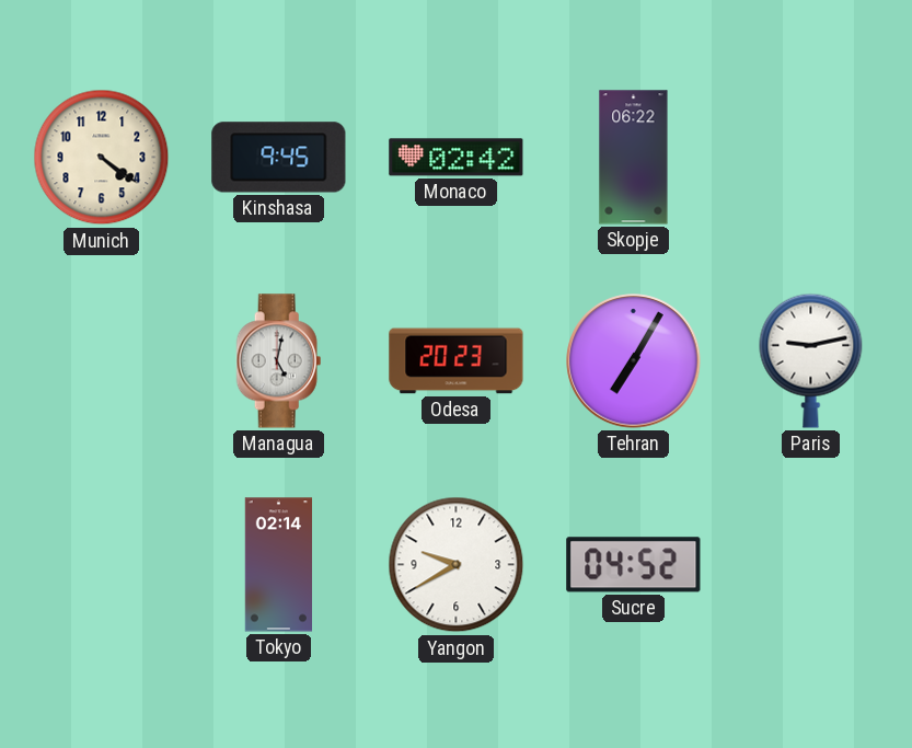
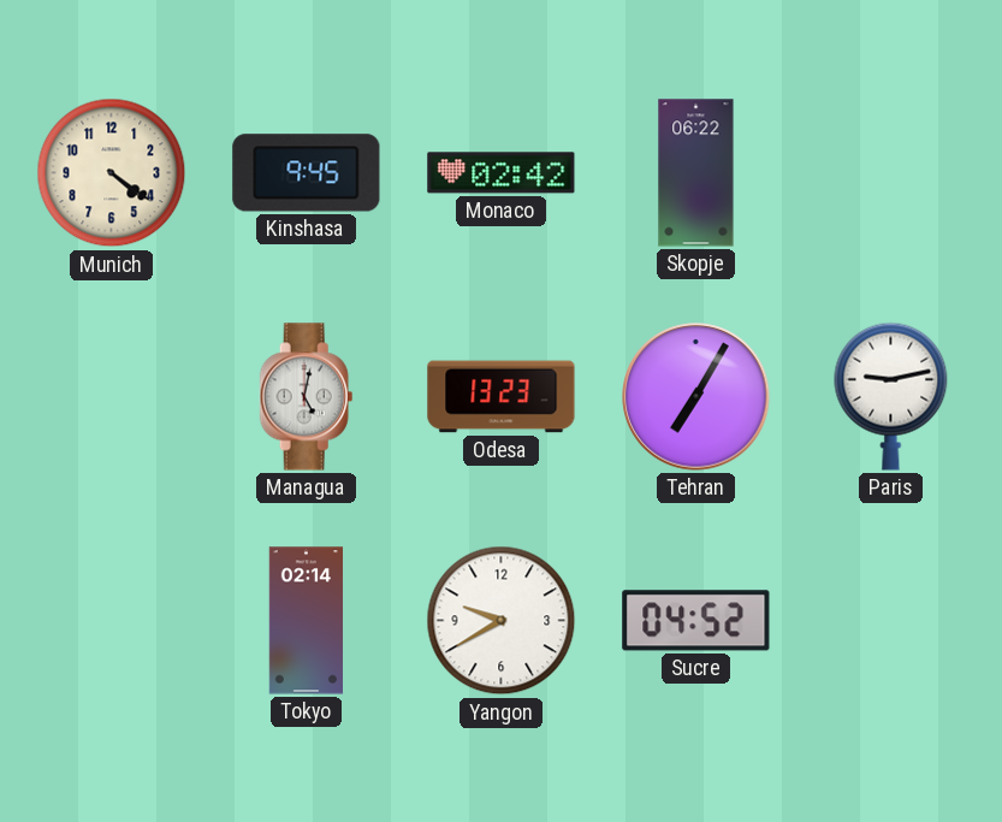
Odesa: 20:23 -> 13:23 (502, 397)
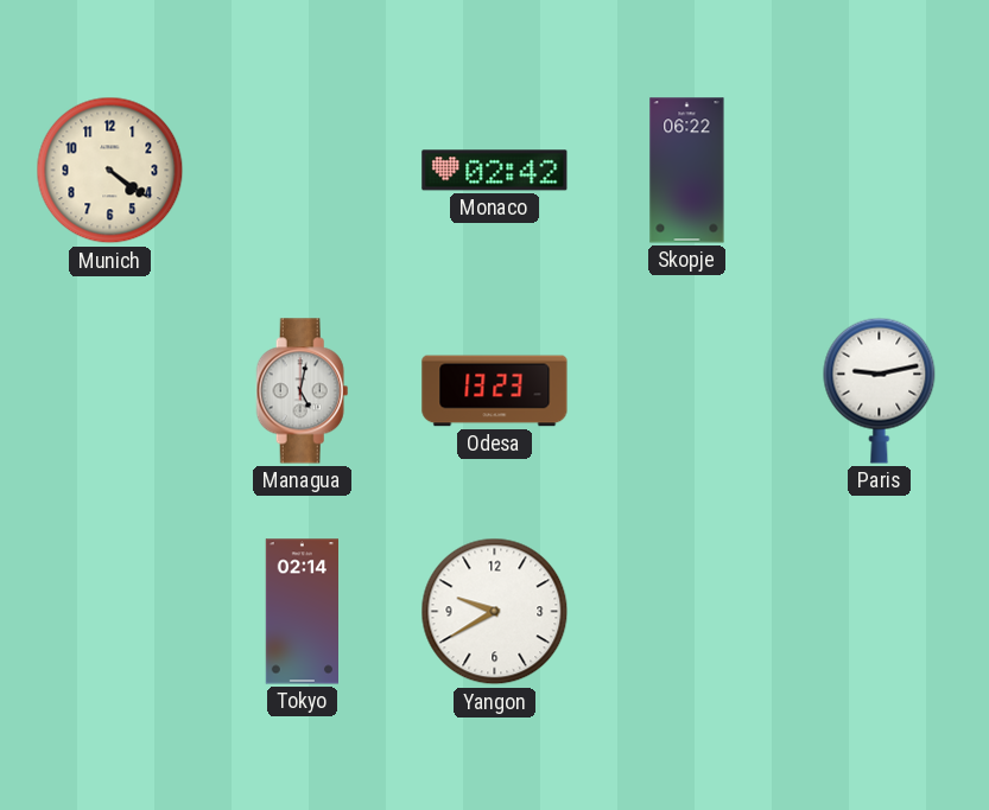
Kinshasa: 9:45 -> none (307, 173)
Tehran: 7:05 -> none (696, 397)
Sucre: 04:52 -> none (696, 621)
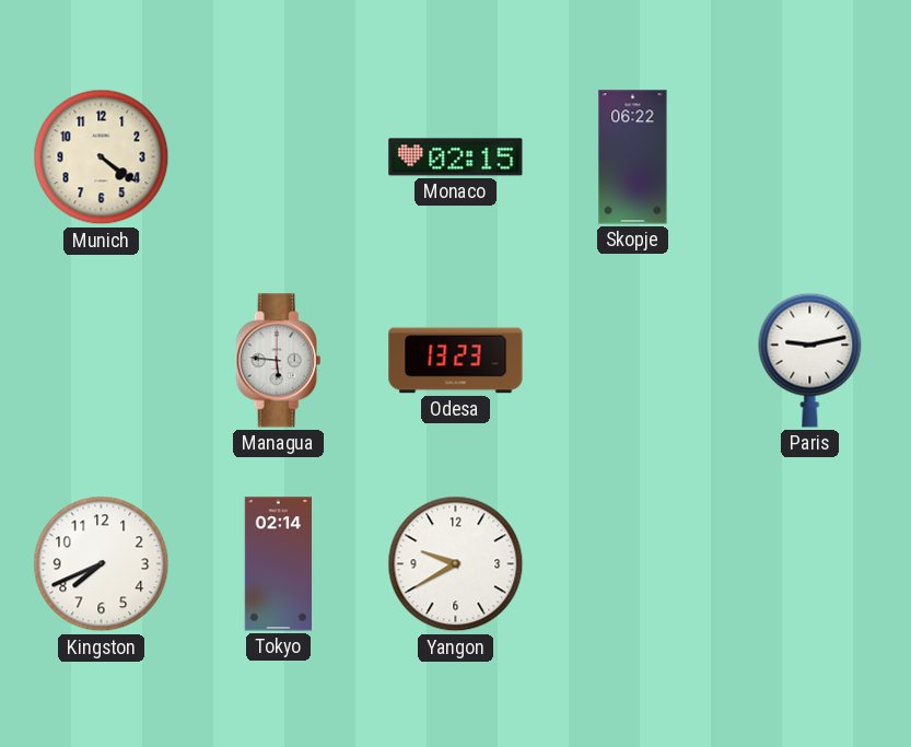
Monaco: 02:42 -> 02:15 (456, 157)
Managua: 5:02 -> 5:46 (279, 361)
Kingston: none -> 7:41 (102, 564)
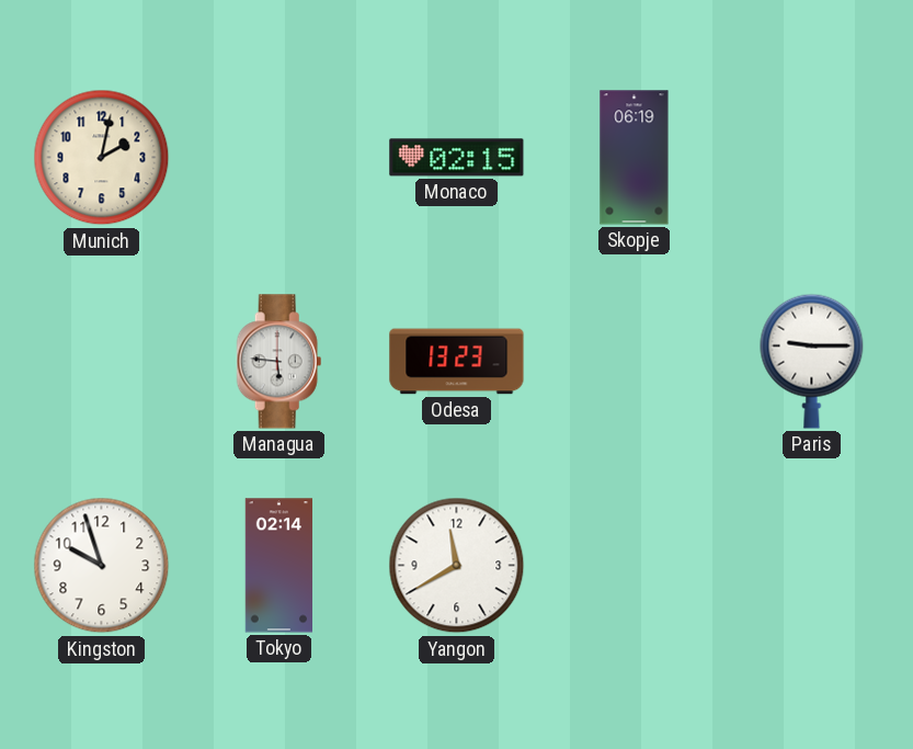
Munich: 4:21 -> 2:02 (102, 158)
Skopje: 06:22 -> 06:19 (635, 158)
Paris: 9:13 -> 9:15 (812, 361)
Kingston: 7:41 -> 9:57 (102, 566)
Yangon: 9:40 -> 11:40 (457, 566)
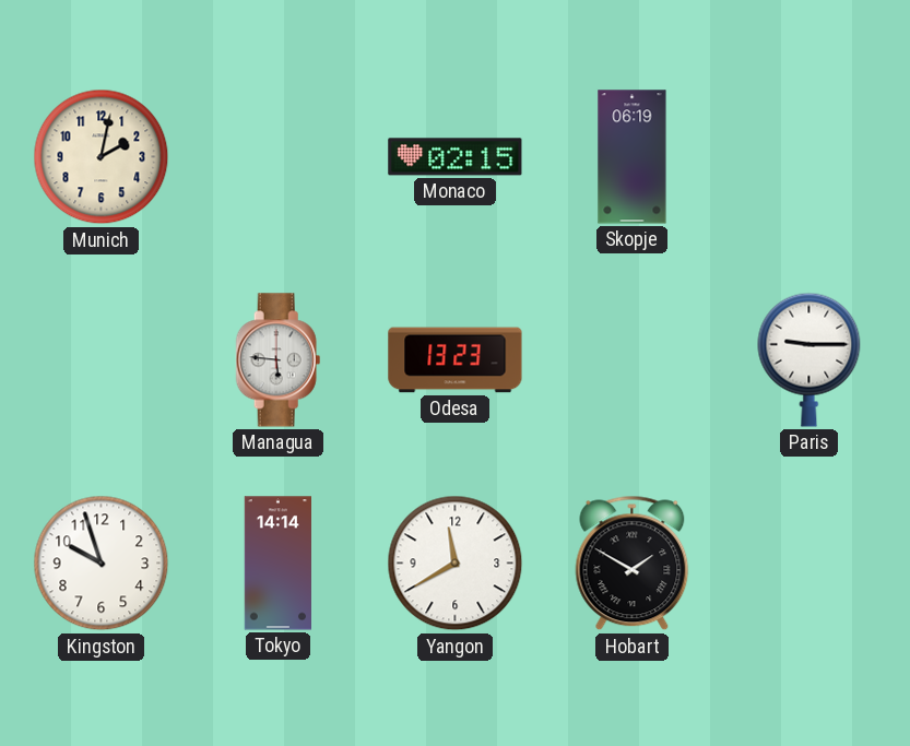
Tokyo: 02:14 -> 14:14 (277, 564)
Hobart: none -> 1:50 (633, 564)
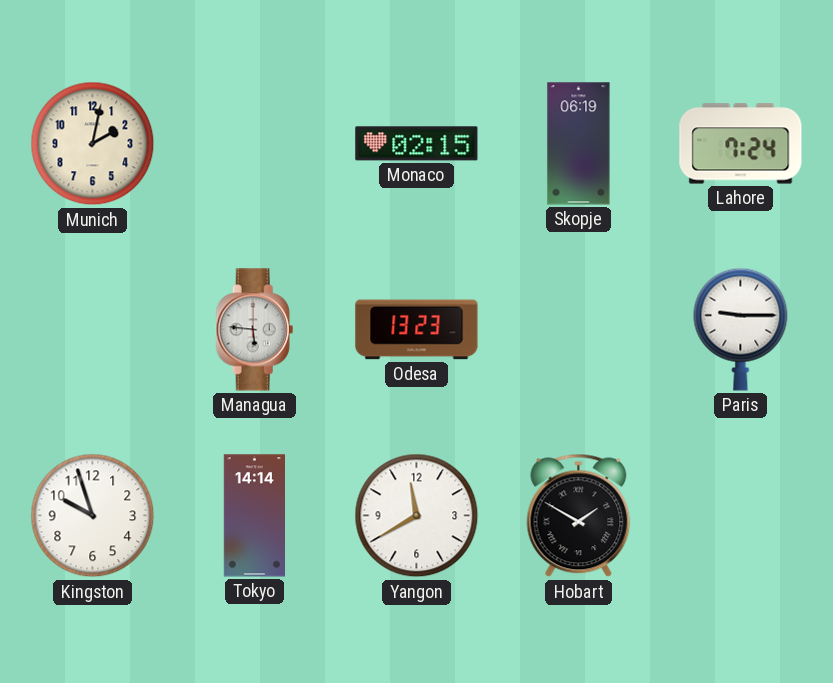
Lahore: none -> 7:24 (741, 144)
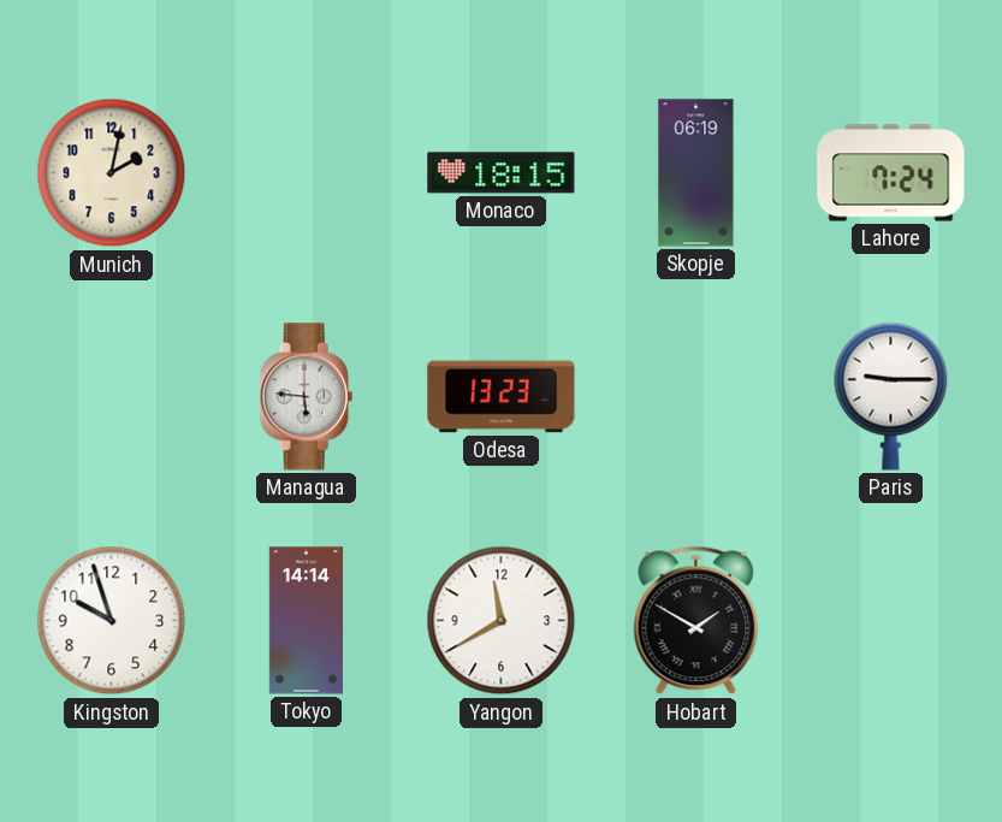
Monaco: 02:15 -> 18:15 (502, 173)
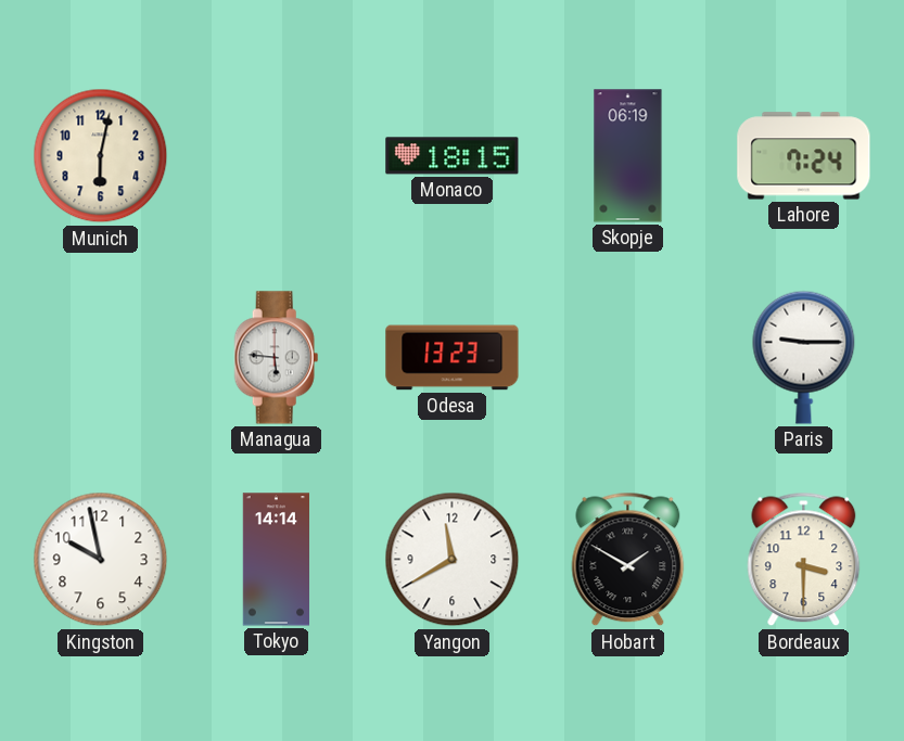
Munich: 2:02 -> 6:02 (101, 156)
Kingston: 9:57 -> 9:58 (101, 560)
Bordeaux: none -> 3:30 (804, 560)
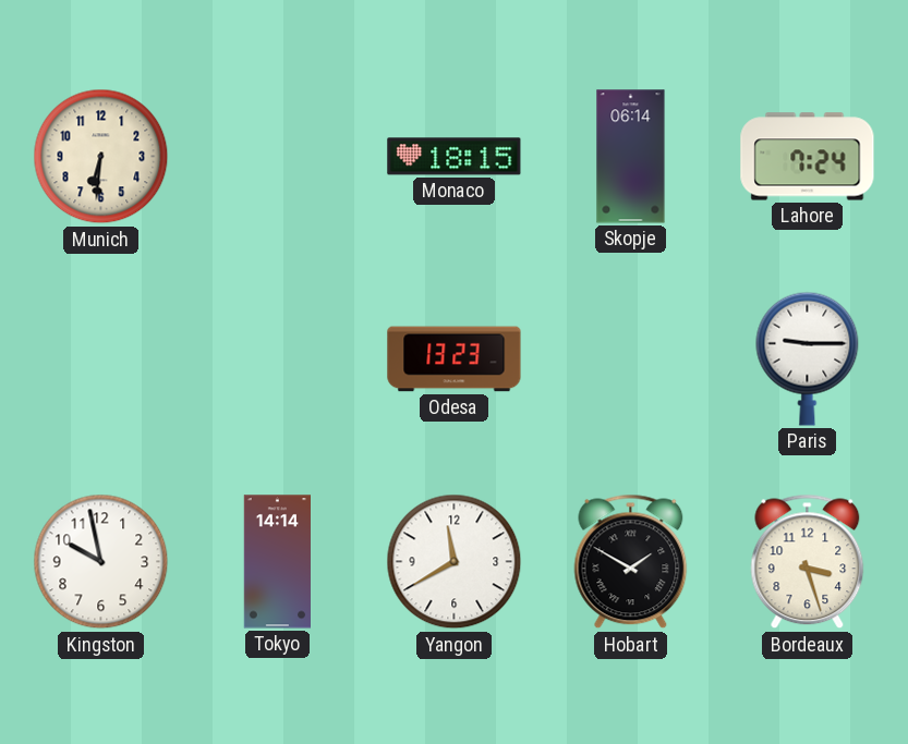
Munich: 6:02 -> 6:31 (101, 157)
Skopje: 06:19 -> 06:14 (631, 157)
Managua: 5:46 -> none (277, 358)
Bordeaux: 3:30 -> 3:27 (808, 562)
